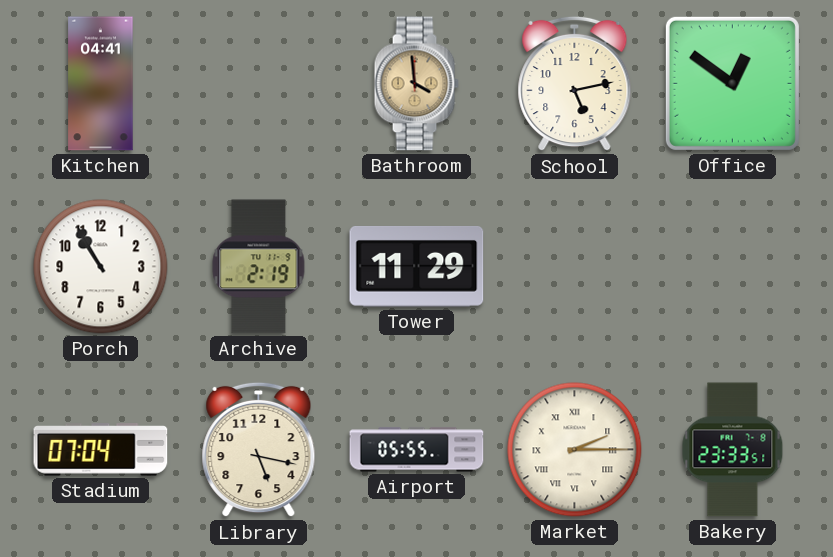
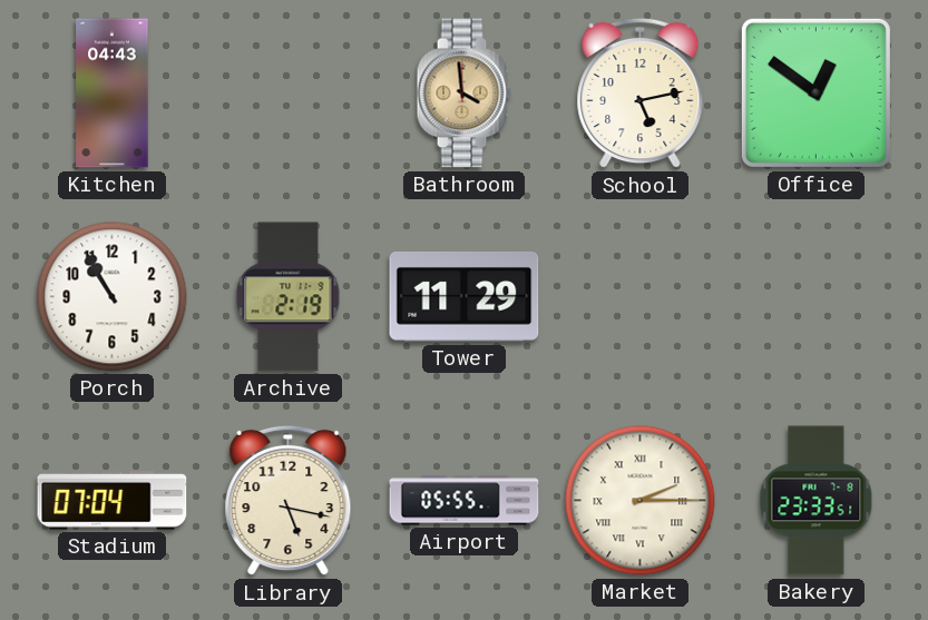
Kitchen: 04:41 -> 04:43 (113, 94)
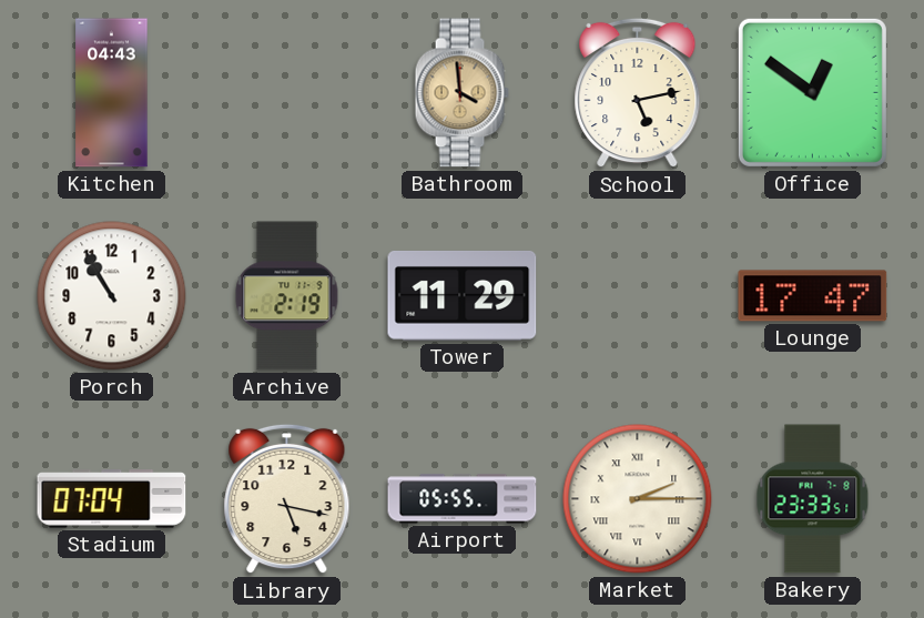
Lounge: none -> 17:47 (813, 296)
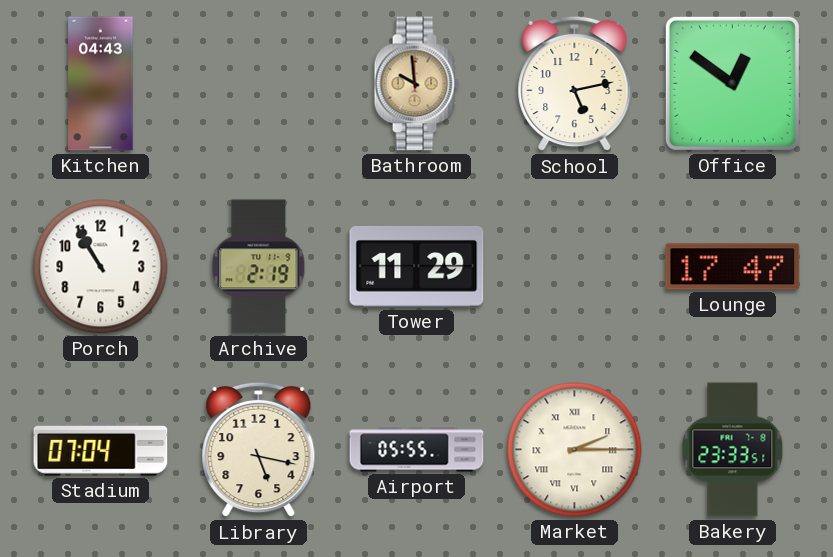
Bathroom: 3:59 -> 9:59 (416, 84)
